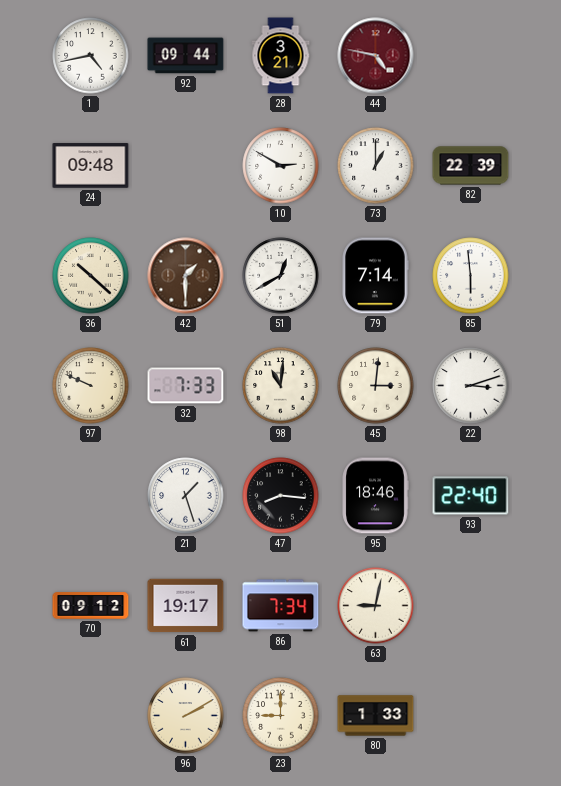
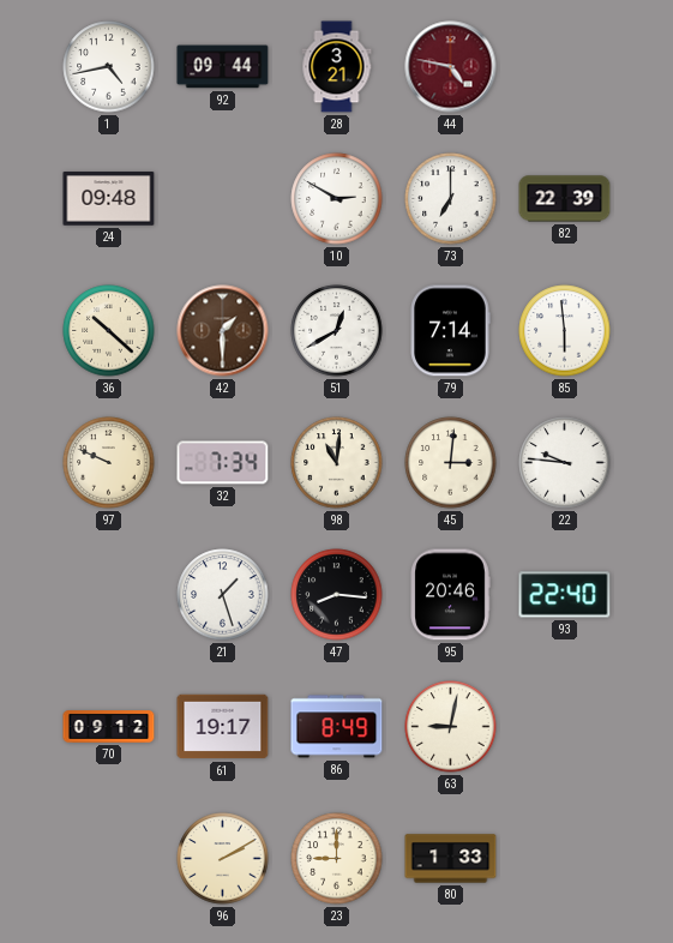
73: 1:00 -> 7:00 (451, 199)
32: 7:33 -> 7:34 (223, 463)
22: 3:12 -> 9:46 (565, 463)
95: 18:46 -> 20:46 (450, 595)
86: 7:34 -> 8:49 (337, 727)
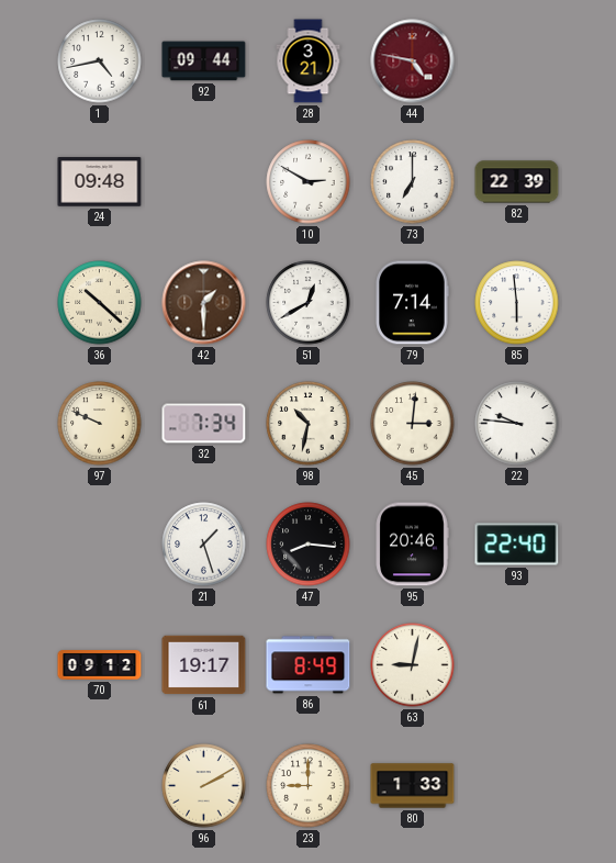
98: 11:01 -> 10:32 (309, 424)
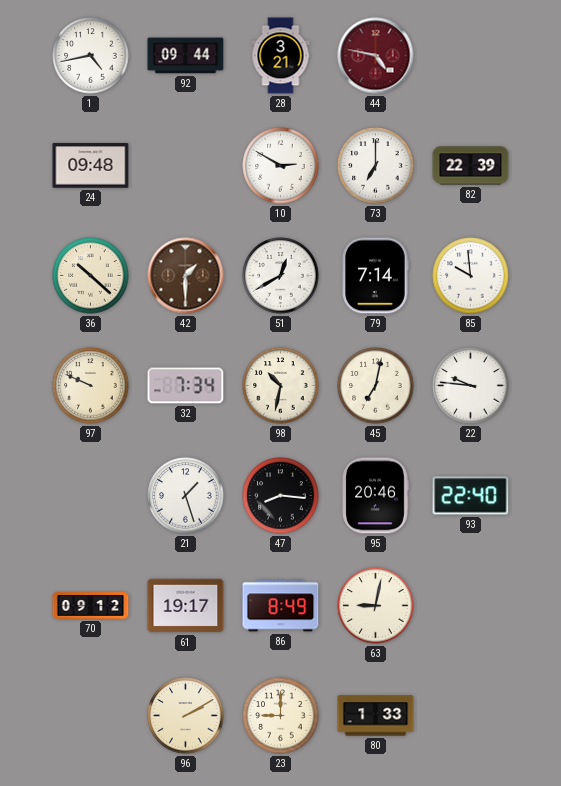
85: 5:59 -> 9:59 (471, 276)
45: 3:01 -> 7:02 (376, 386)
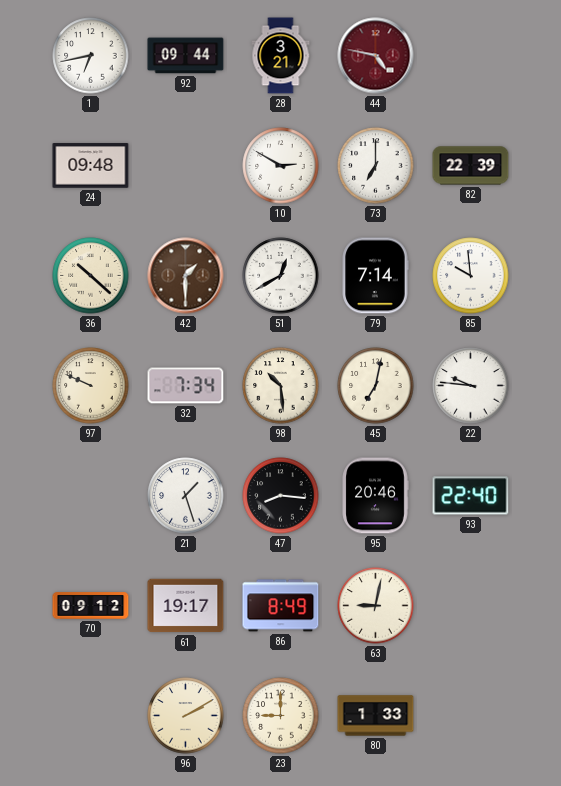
1: 4:43 -> 6:43 (91, 56)
98: 10:32 -> 10:29 (281, 386)
